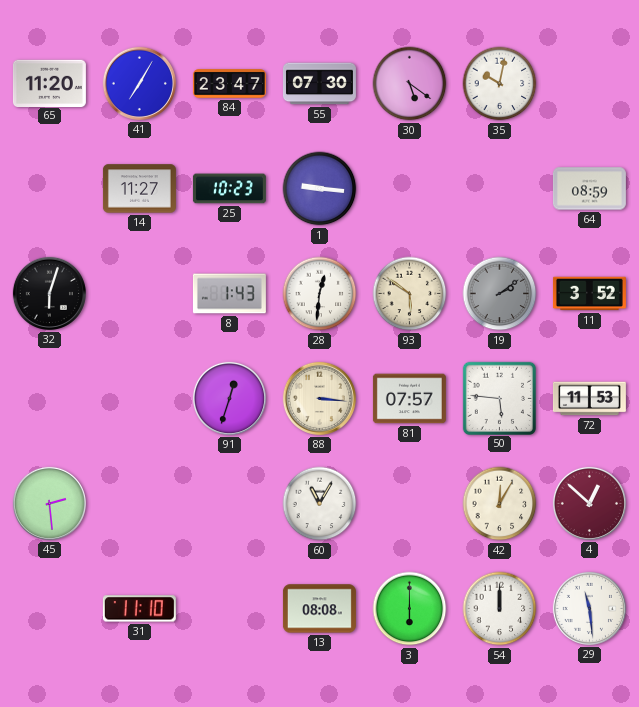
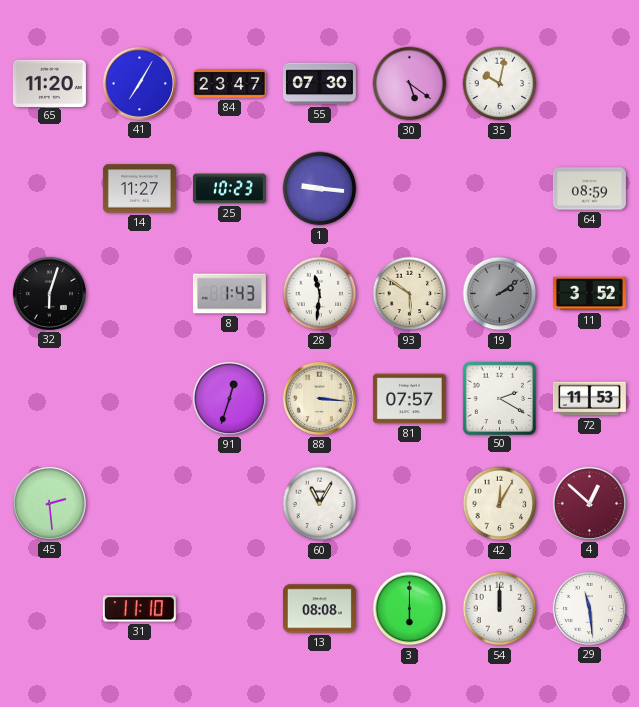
28: 12:31 -> 11:31 (320, 294)
50: 5:46 -> 2:20 (499, 398)
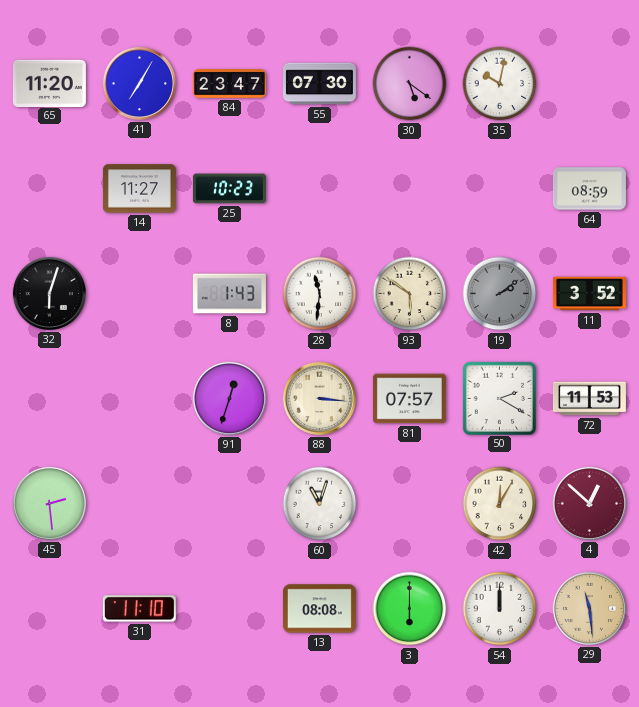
1: 9:16 -> none (320, 189)
60: 11:05 -> 11:03 (320, 504)
29 dial: white -> champagne (589, 608)
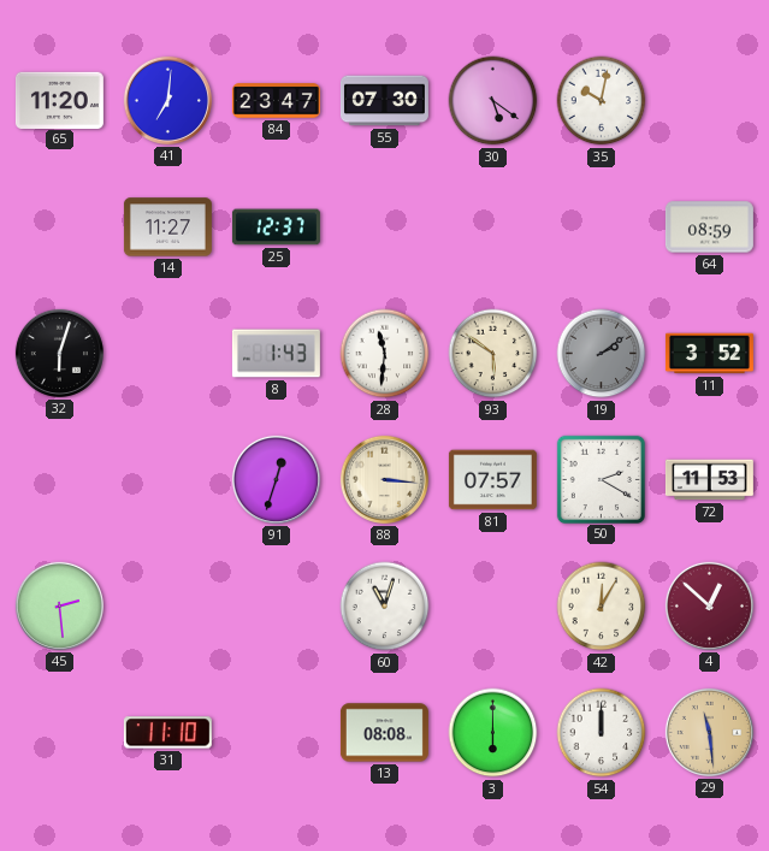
41: 7:05 -> 7:01 (167, 100)
25: 10:23 -> 12:37 (276, 227)
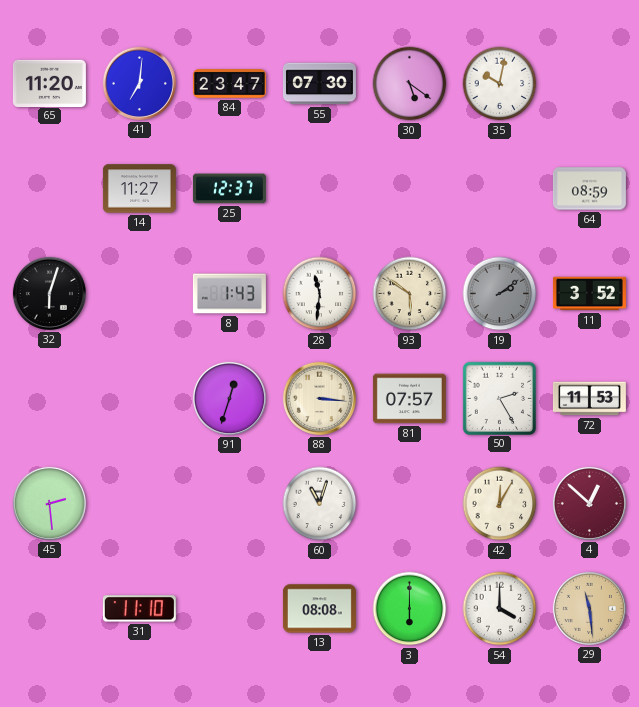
50: 2:20 -> 2:25 (499, 398)
54: 12:00 -> 4:00 (500, 609)
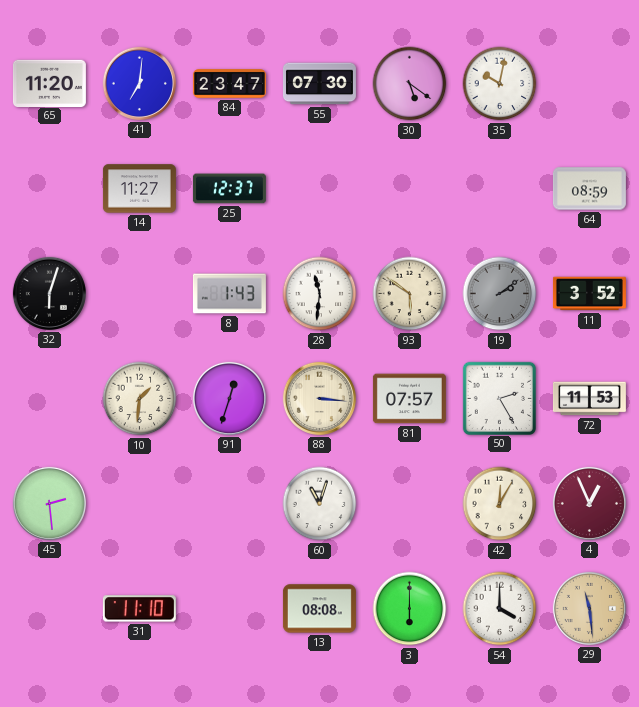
10: none -> 1:31 (140, 399)
4: 12:52 -> 12:56 (589, 503)
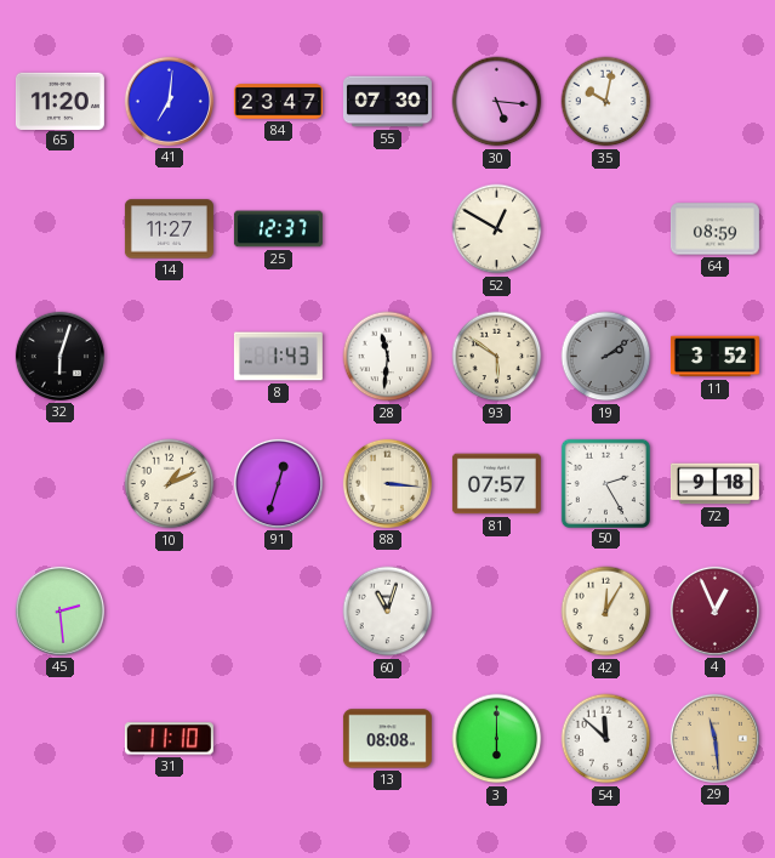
30: 5:21 -> 5:16 (497, 102)
52: none -> 12:50 (497, 229)
10: 1:31 -> 1:11 (170, 484)
72: 11:53 -> 9:18 (714, 484)
54: 4:00 -> 11:52 (606, 739)
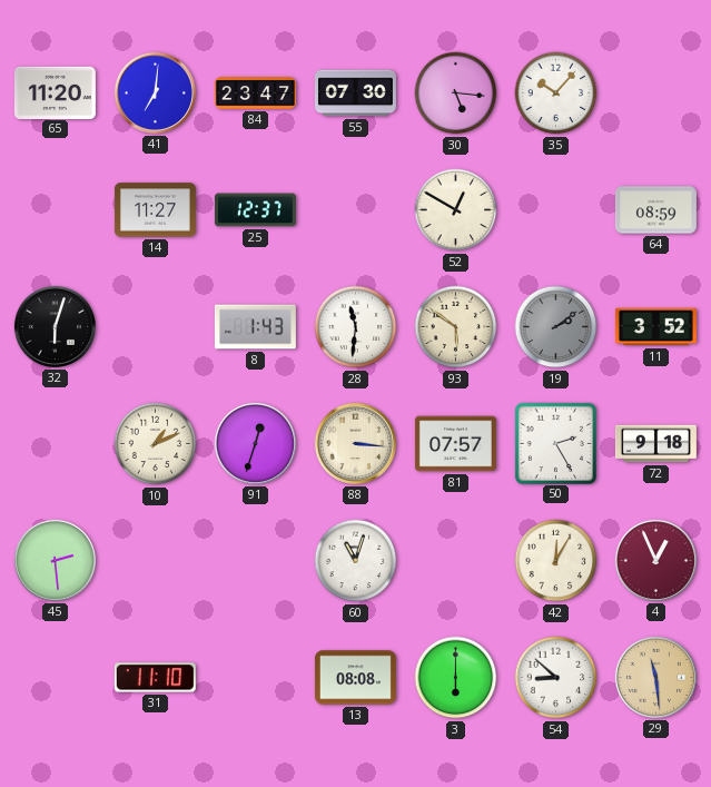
35: 10:02 -> 10:07 (556, 94)
54: 11:52 -> 8:52 (556, 678)
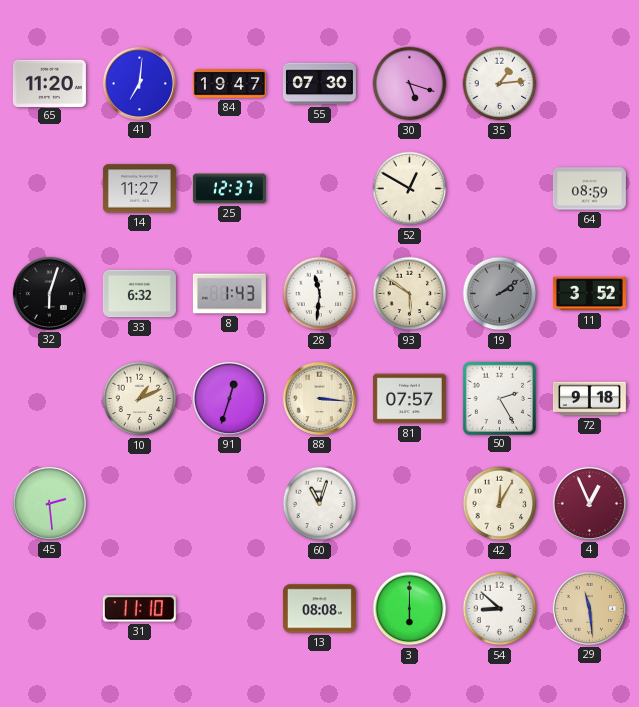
84: 23:47 -> 19:47 (229, 84)
30: 5:16 -> 5:18 (410, 84)
35: 10:07 -> 1:14 (500, 84)
33: none -> 6:32 (139, 294)
